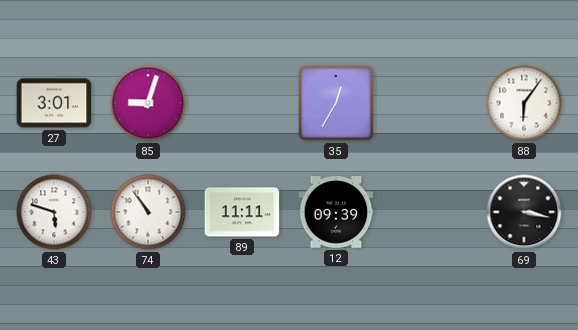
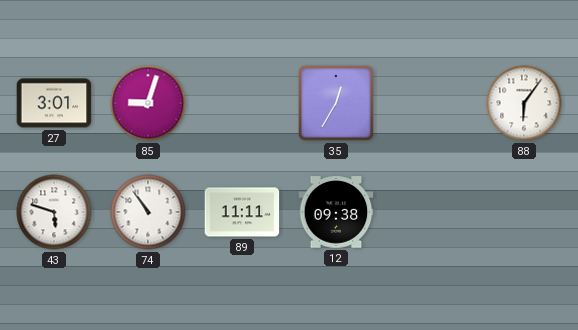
12: 09:39 -> 09:38 (336, 212)
69: 3:17 -> none (524, 212)
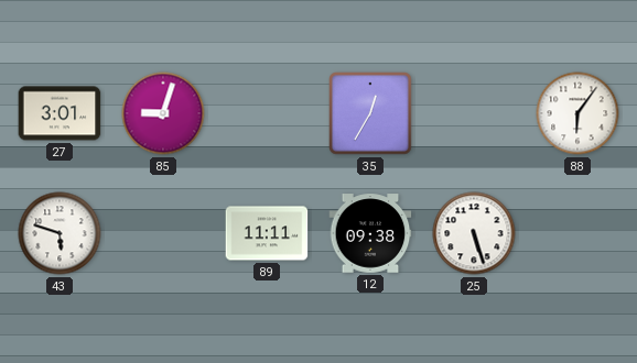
74: 10:54 -> none (148, 212)
25: none -> 5:27 (474, 233)
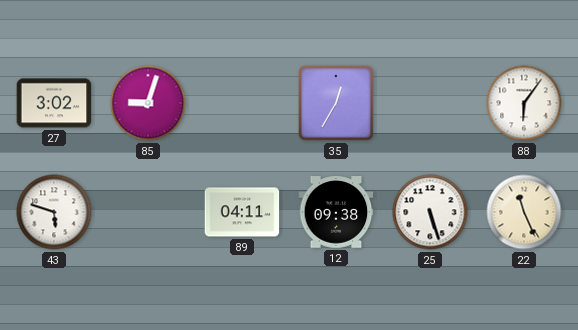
27: 3:01 -> 3:02 (54, 103)
89: 11:11 -> 04:11 (242, 212)
22: none -> 11:26 (524, 212)
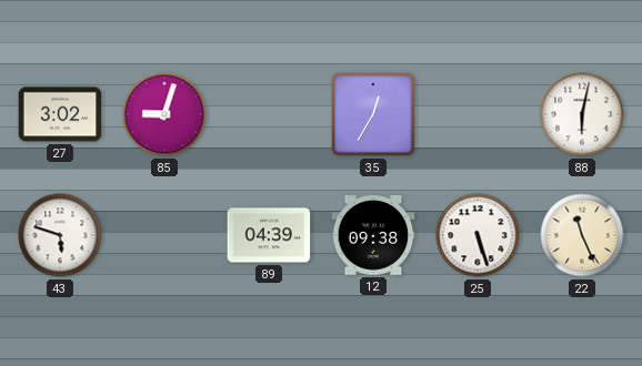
88: 6:06 -> 6:02 (582, 114)
89: 04:11 -> 04:39 (269, 235)
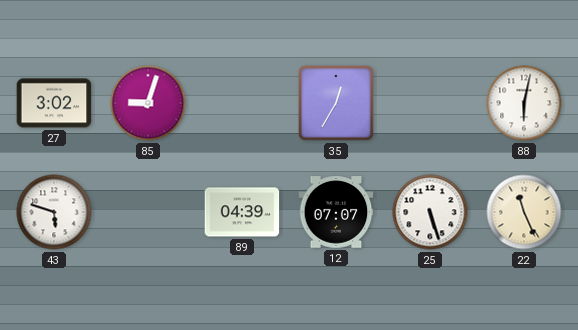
12: 09:38 -> 07:07 (336, 212)
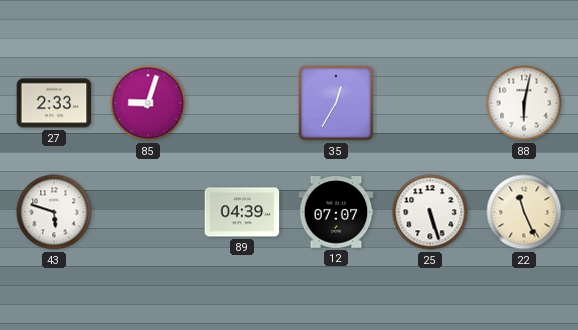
27: 3:02 -> 2:33 (54, 103)
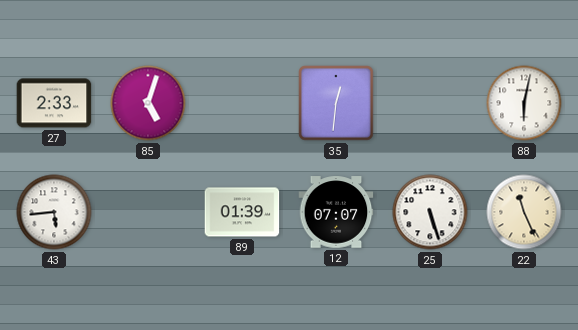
85: 9:03 -> 5:03 (148, 103)
35: 12:35 -> 12:31 (337, 104)
43: 5:48 -> 5:44 (54, 212)
89: 04:39 -> 01:39 (242, 212)
